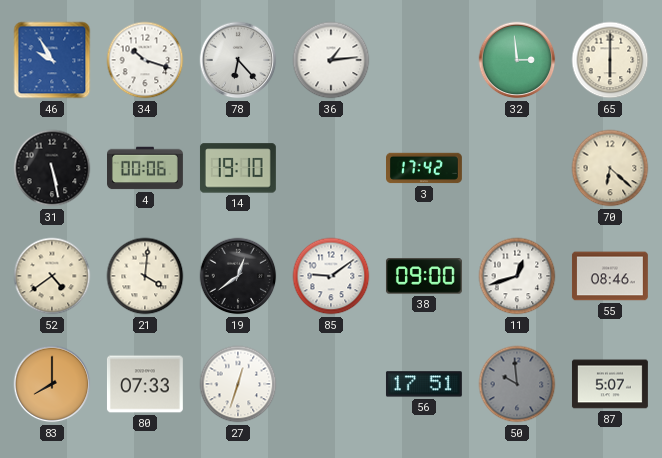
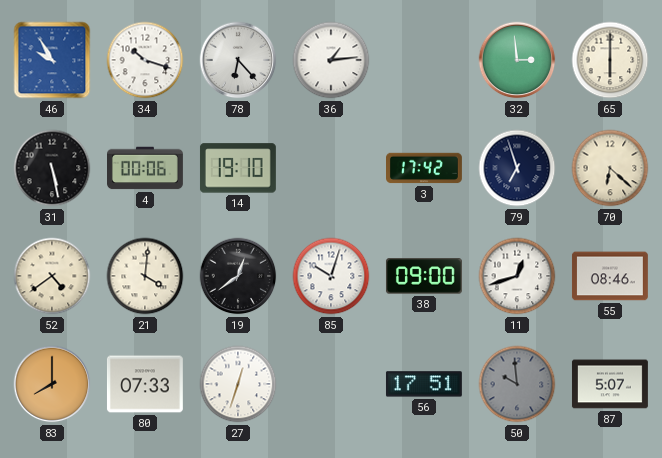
79: none -> 6:57 (517, 168)
85: 9:09 -> 10:03 (331, 276)
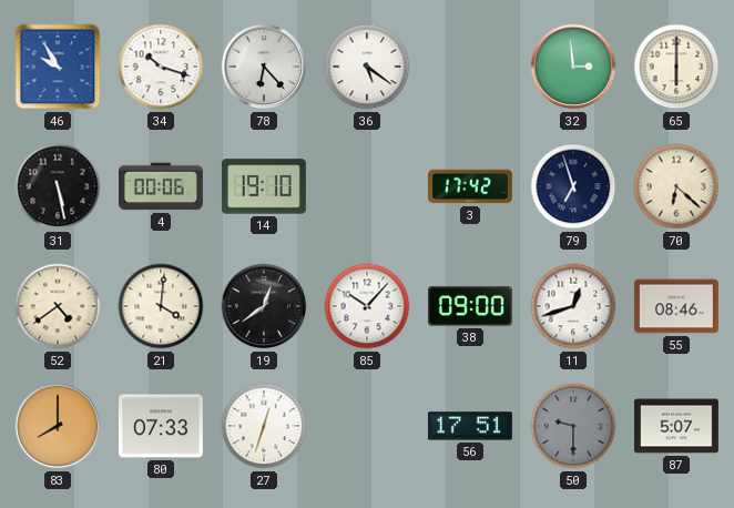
36: 1:14 -> 5:21 (367, 67)
85: 10:03 -> 10:07 (367, 306)
50: 9:59 -> 9:30 (573, 426)
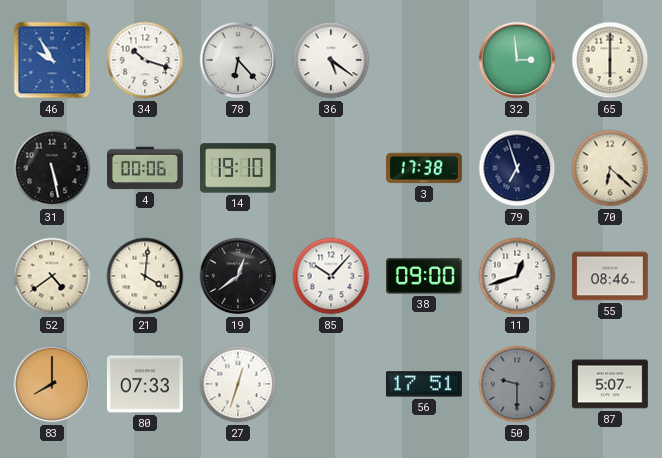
3: 17:42 -> 17:38 (425, 168)
